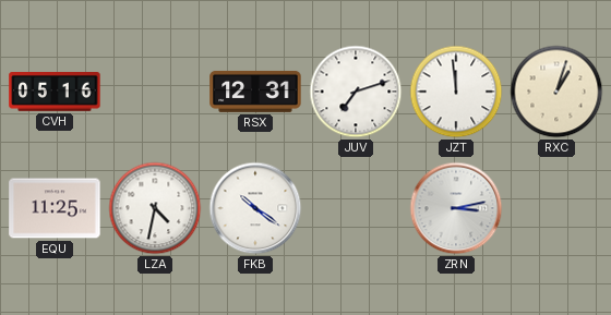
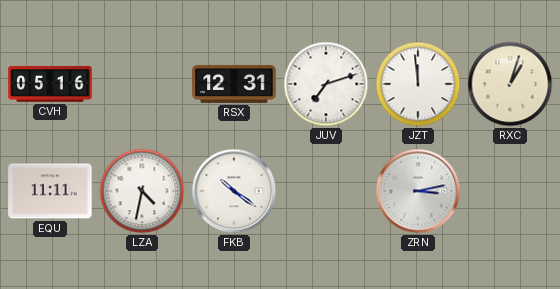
EQU: 11:25 -> 11:11 (50, 191)
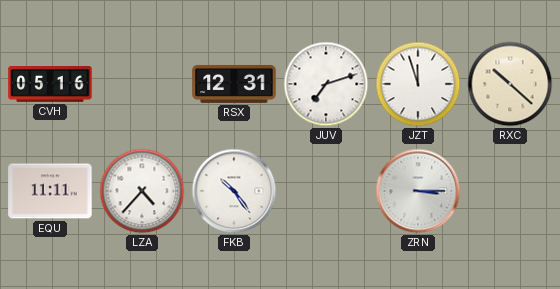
JZT: 11:59 -> 11:57 (418, 84)
RXC: 1:03 -> 10:22 (510, 84)
LZA: 4:32 -> 4:37 (142, 191)
FKB: 10:21 -> 10:24 (234, 191)
ZRN: 3:13 -> 3:15 (418, 191)
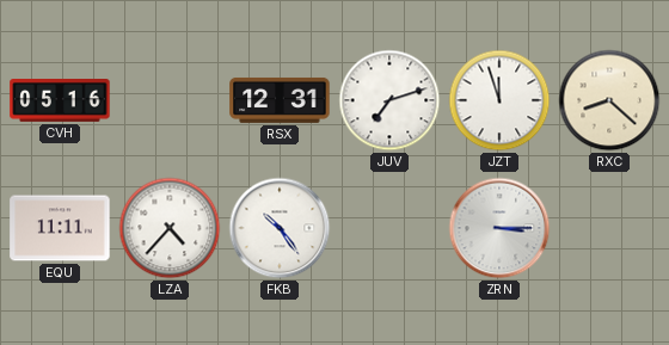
RXC: 10:22 -> 8:22 (609, 100)
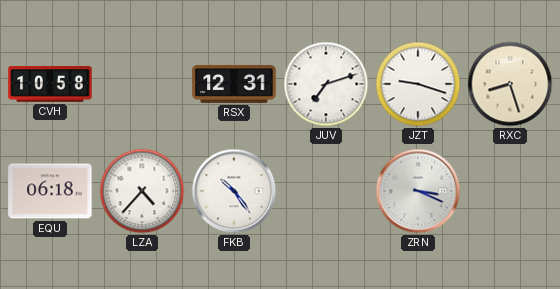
CVH: 05:16 -> 10:58 (50, 85)
JZT: 11:57 -> 9:18 (418, 84)
RXC: 8:22 -> 8:27 (510, 84)
EQU: 11:11 -> 06:18 (50, 191)
ZRN: 3:15 -> 3:19 (418, 191)
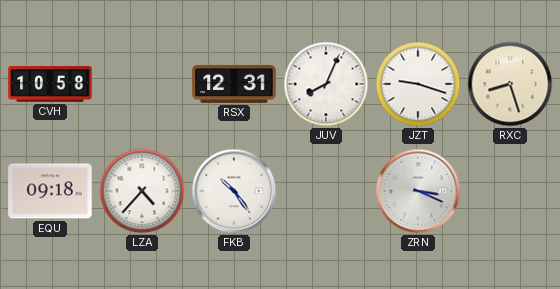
JUV: 7:12 -> 8:04 (326, 84)
EQU: 06:18 -> 09:18 (50, 191)
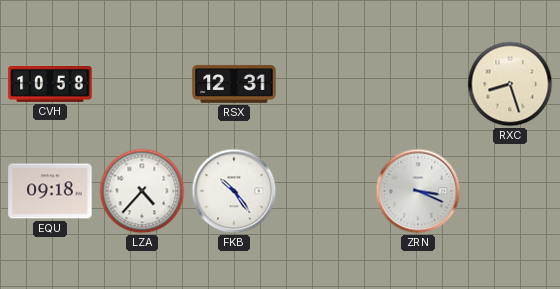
JUV: 8:04 -> none (326, 84)
JZT: 9:18 -> none (418, 84)
